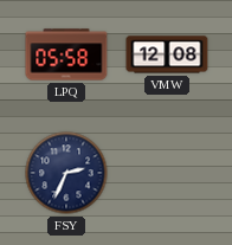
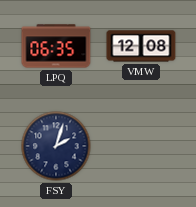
LPQ: 05:58 -> 06:35 (56, 46)
FSY: 2:34 -> 2:03 (56, 146)
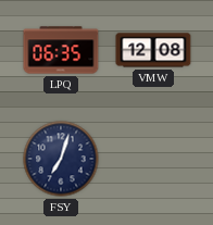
FSY: 2:03 -> 7:03 (61, 159)
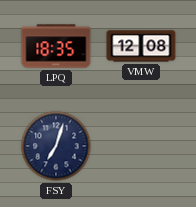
LPQ: 06:35 -> 18:35 (56, 46)
